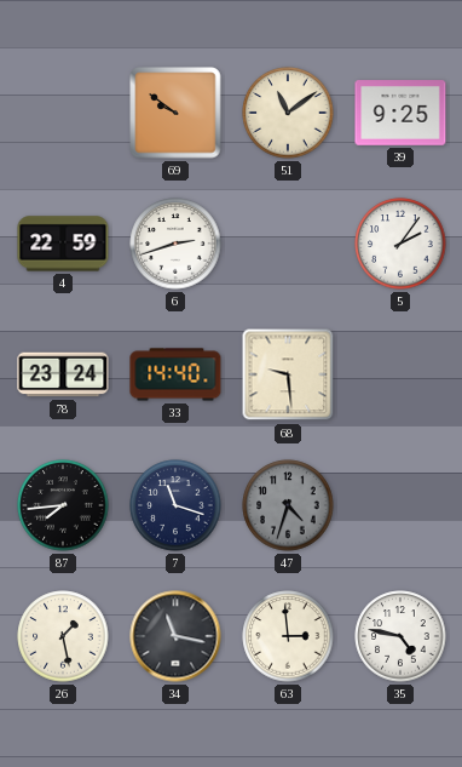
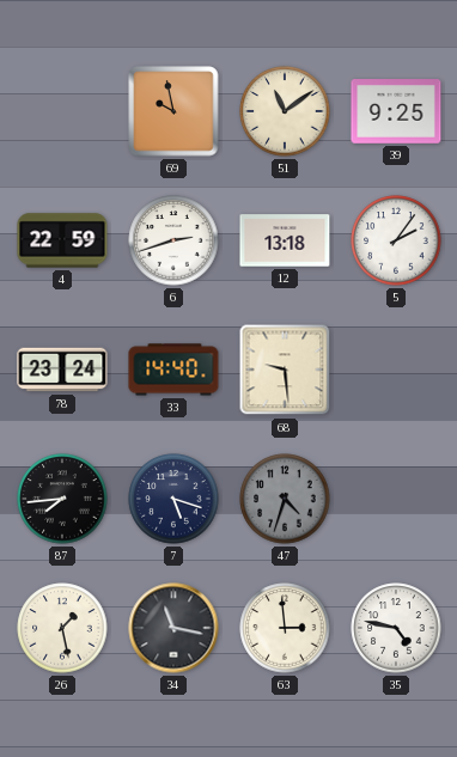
69: 9:51 -> 9:58 (173, 111)
12: none -> 13:18 (285, 240)
7: 11:18 -> 5:18 (173, 499)
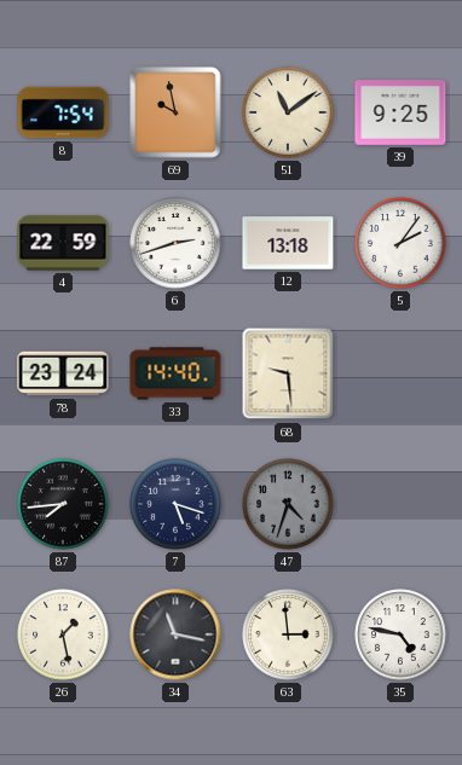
8: none -> 7:54 (63, 112)
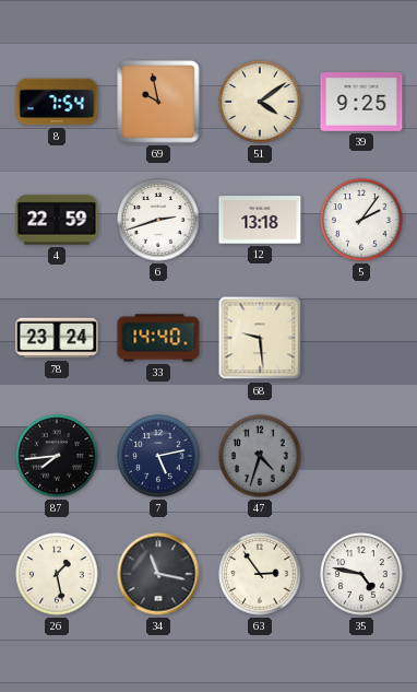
51: 11:09 -> 4:09 (260, 102)
7: 5:18 -> 5:13 (158, 456)
63: 2:59 -> 2:54 (260, 574)
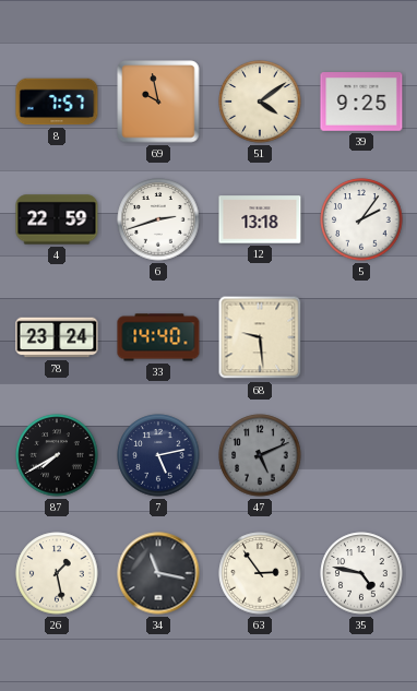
8: 7:54 -> 7:57 (57, 102)
87: 7:44 -> 7:40 (57, 455)
47: 4:33 -> 5:11 (260, 455)
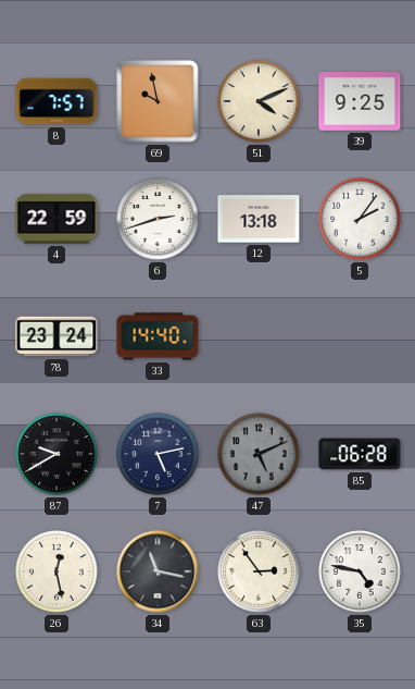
51: 4:09 -> 4:11 (259, 101)
68: 9:29 -> none (260, 337)
87: 7:40 -> 9:40 (56, 454)
85: none -> 06:28 (360, 454)
26: 1:28 -> 12:28 (56, 571)
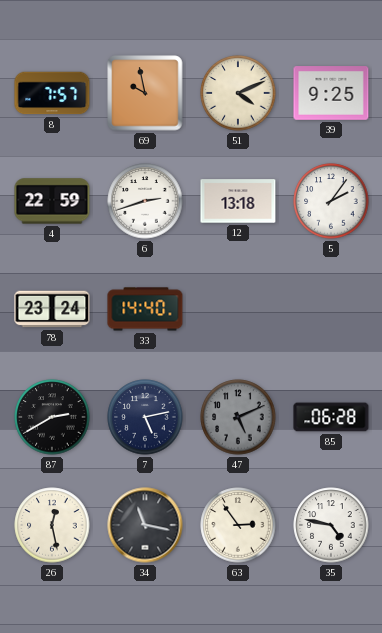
87: 9:40 -> 2:40 (52, 417)
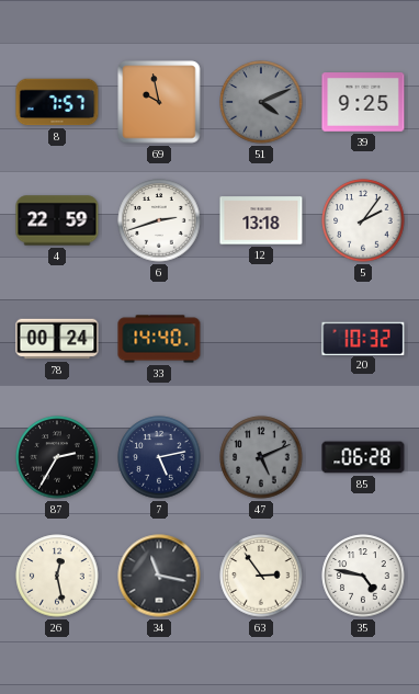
51 dial: cream -> grey (261, 102)
78: 23:24 -> 00:24 (57, 339)
20: none -> 10:32 (363, 338)
87: 2:40 -> 2:35 (57, 457)
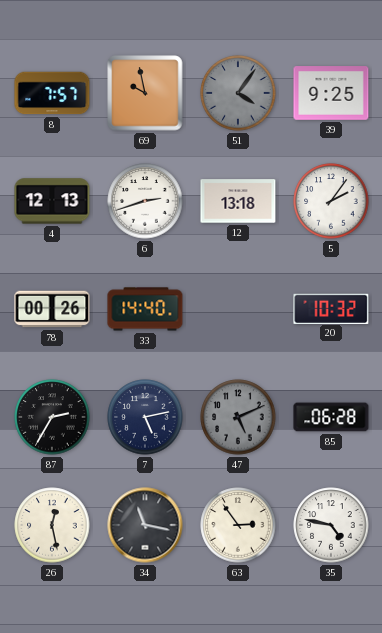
51: 4:11 -> 4:06 (238, 93)
4: 22:59 -> 12:13 (52, 201)
78: 00:24 -> 00:26 (52, 309)
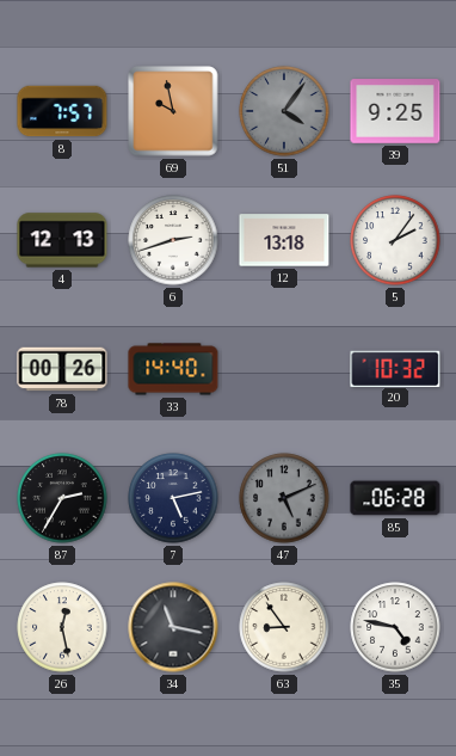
63: 2:54 -> 8:54 (284, 627)
